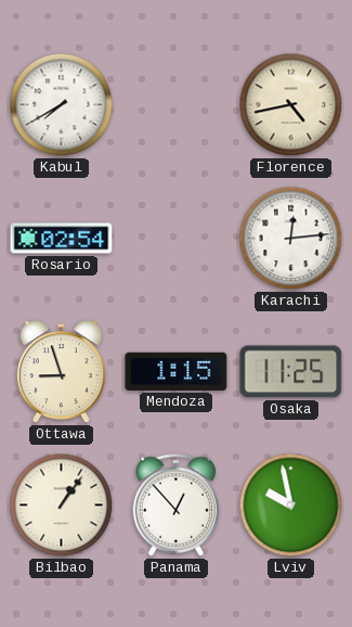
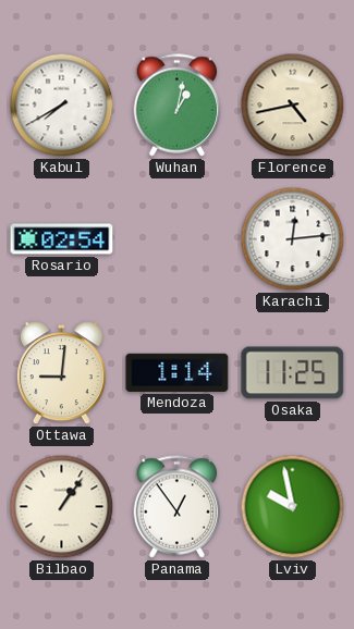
Wuhan: none -> 1:02 (178, 106)
Ottawa: 8:57 -> 9:01 (61, 373)
Mendoza: 1:15 -> 1:14 (178, 372)
Panama: 12:53 -> 12:54 (178, 507)
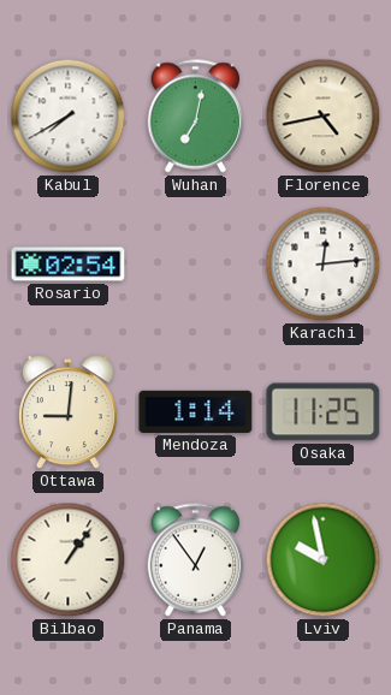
Wuhan: 1:02 -> 7:02 (196, 117)
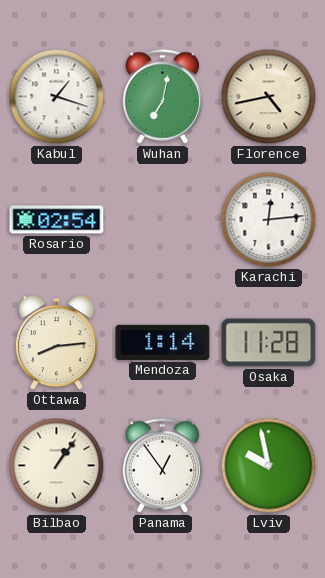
Kabul: 7:40 -> 1:18 (57, 97)
Ottawa: 9:01 -> 8:14 (56, 343)
Osaka: 11:25 -> 11:28 (269, 343)
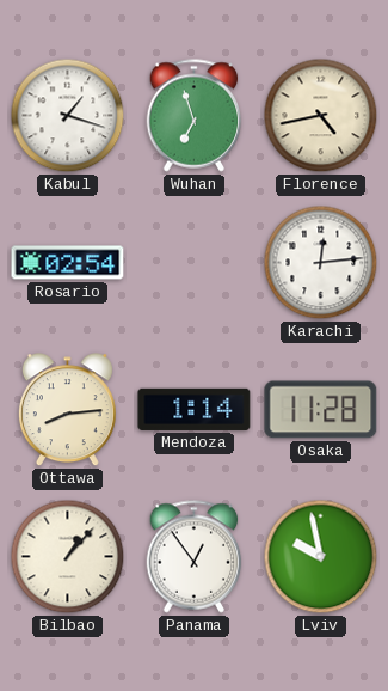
Wuhan: 7:02 -> 6:57 (195, 116)
Bilbao: 1:06 -> 1:07 (68, 557)
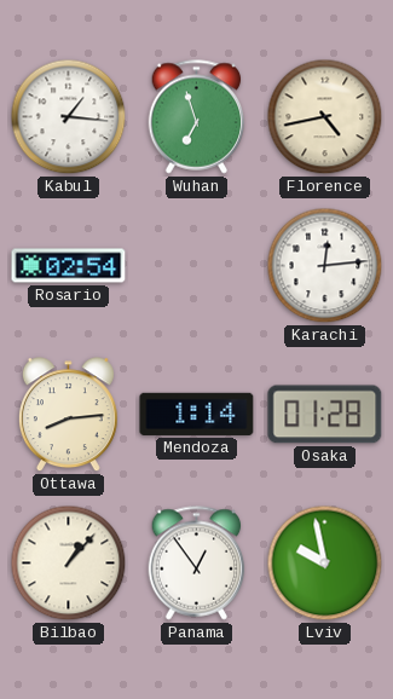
Kabul: 1:18 -> 1:16 (69, 117)
Osaka: 11:28 -> 01:28 (325, 415)
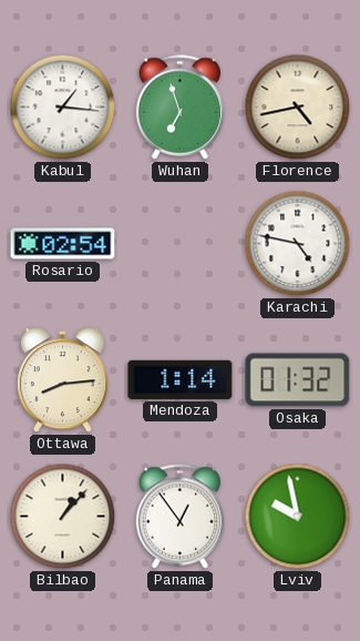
Karachi: 12:14 -> 4:47 (298, 244)
Osaka: 01:28 -> 01:32 (298, 380)
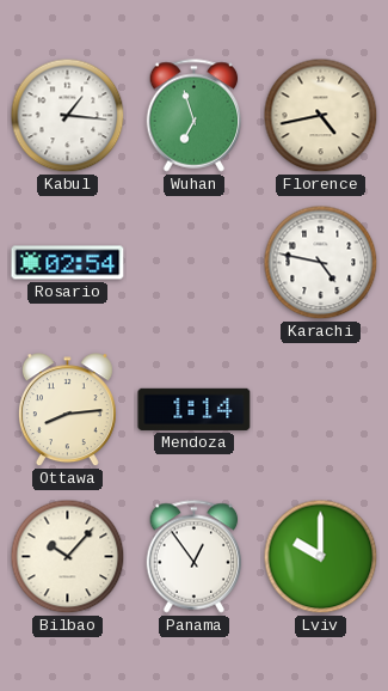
Osaka: 01:32 -> none (298, 380)
Bilbao: 1:07 -> 10:07 (68, 557)
Lviv: 9:58 -> 10:00 (321, 557)
